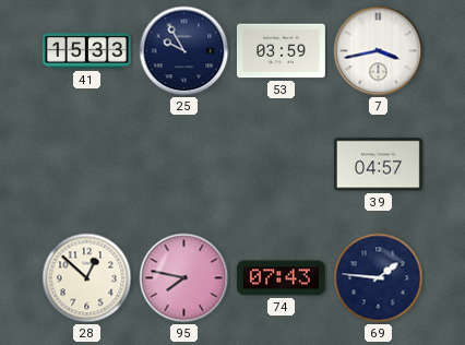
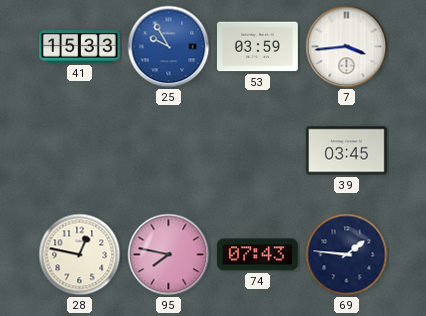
25 dial: navy -> blue (169, 47)
7: 3:43 -> 3:44 (347, 47)
39: 04:57 -> 03:45 (346, 151)
28: 12:52 -> 12:47 (80, 255)
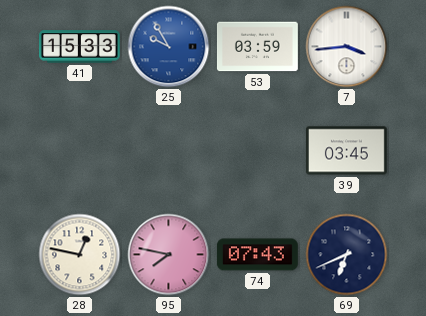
69: 1:46 -> 6:41 (347, 255)
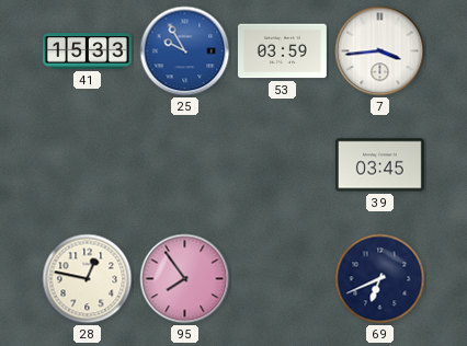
95: 7:47 -> 7:54 (185, 279)
74: 07:43 -> none (257, 255)
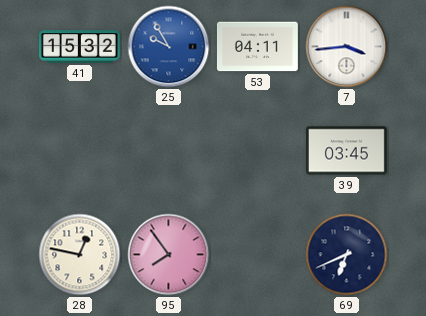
41: 15:33 -> 15:32 (80, 47)
53: 03:59 -> 04:11 (258, 47)
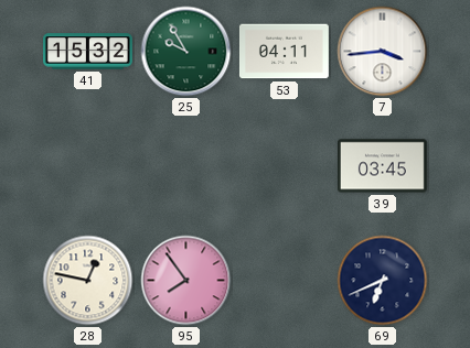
25 dial: blue -> green (186, 52)
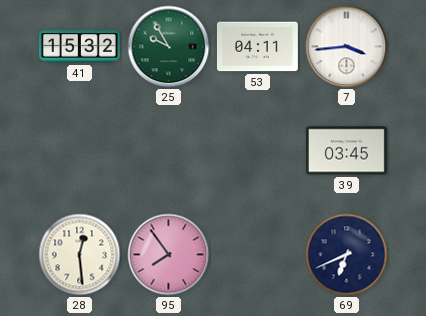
28: 12:47 -> 12:29 (80, 255)
